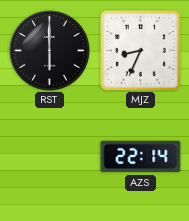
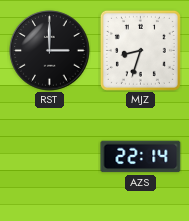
RST: 6:00 -> 3:00 (50, 51)
MJZ: 8:34 -> 8:33 (140, 50)
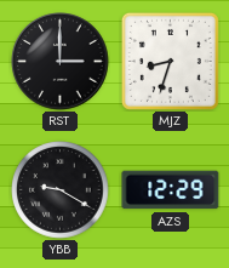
YBB: none -> 9:20 (61, 190)
AZS: 22:14 -> 12:29 (171, 190)
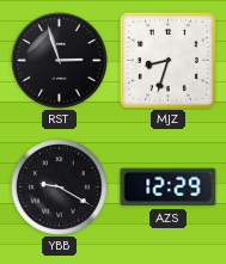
RST: 3:00 -> 2:57 (60, 61)
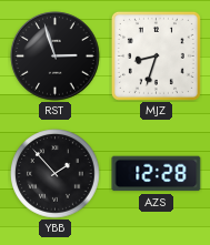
YBB: 9:20 -> 1:53 (56, 174)
AZS: 12:29 -> 12:28 (157, 174)
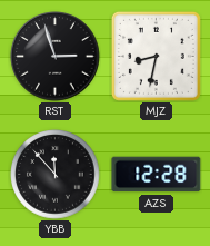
MJZ: 8:33 -> 8:32 (156, 56)
YBB: 1:53 -> 11:53 (56, 175)
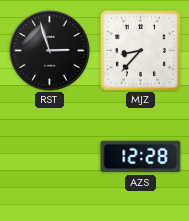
MJZ: 8:32 -> 8:37 (140, 50)
YBB: 11:53 -> none (56, 175)
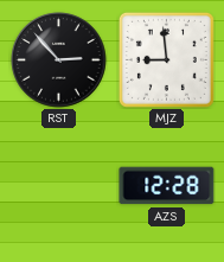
RST: 2:57 -> 2:53 (59, 60)
MJZ: 8:37 -> 8:59 (166, 59)
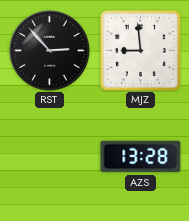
AZS: 12:28 -> 13:28 (141, 157)
